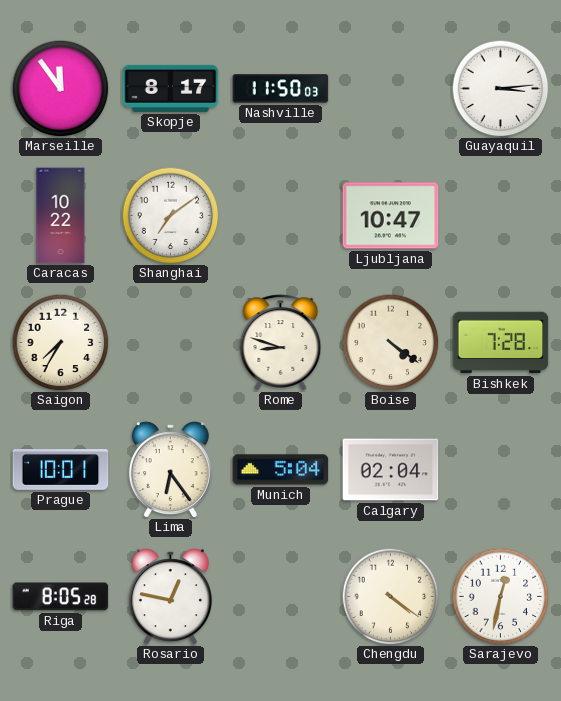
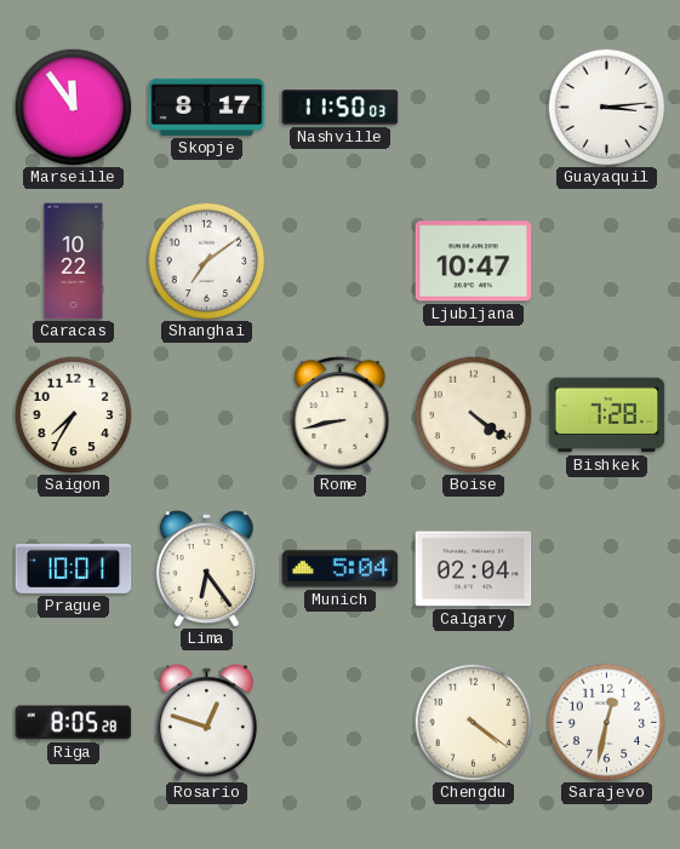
Rome: 8:48 -> 8:43 (341, 415)
Rosario: 12:47 -> 12:48 (206, 723)
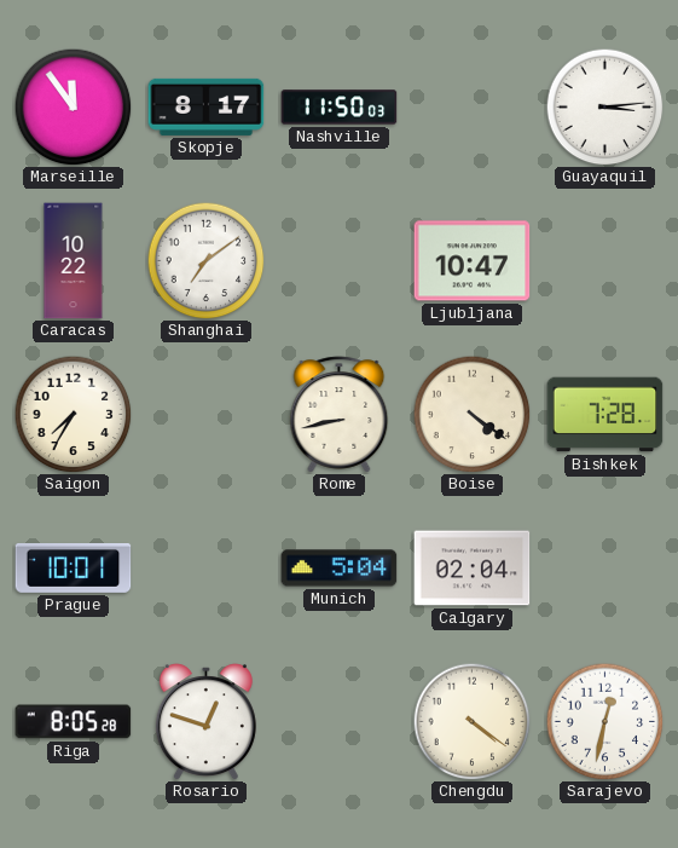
Lima: 6:24 -> none (206, 569)
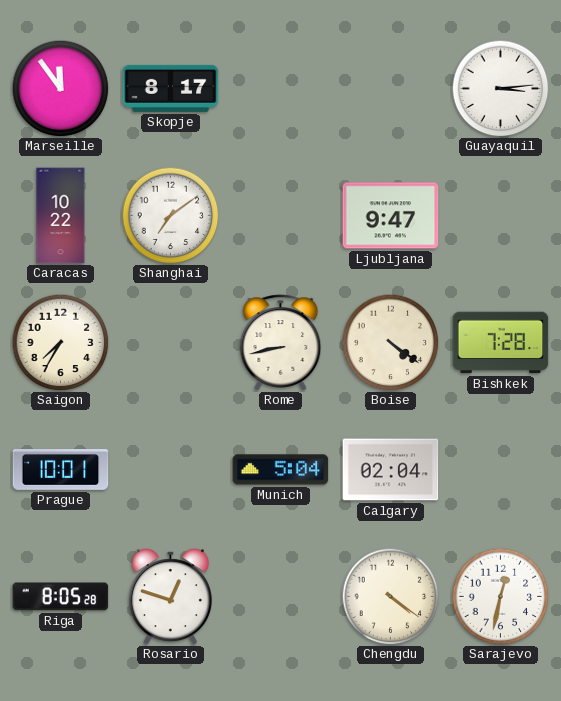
Nashville: 11:50 -> none (340, 108)
Ljubljana: 10:47 -> 9:47 (391, 216)
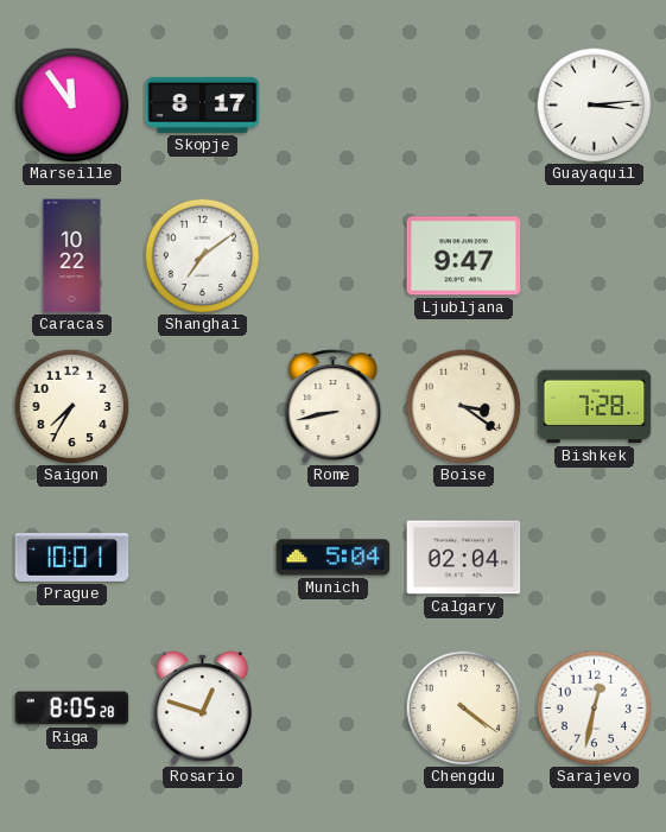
Boise: 4:21 -> 3:21 (463, 406)
